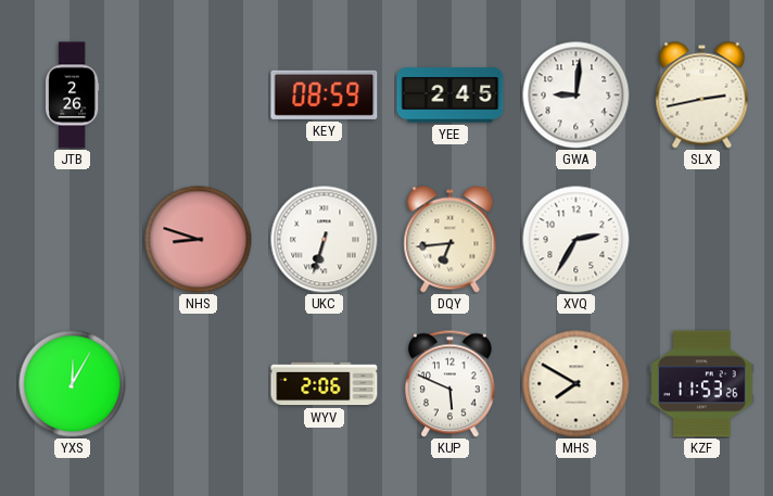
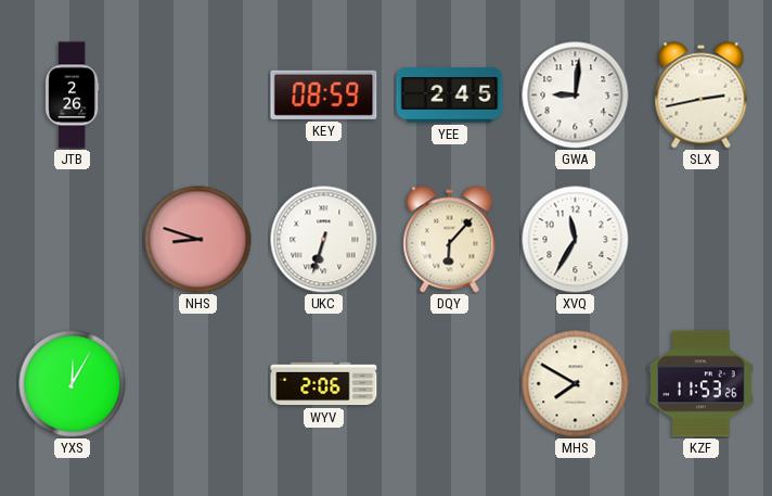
DQY: 6:44 -> 6:07 (450, 240)
XVQ: 2:35 -> 11:35 (576, 240)
KUP: 5:49 -> none (451, 383)
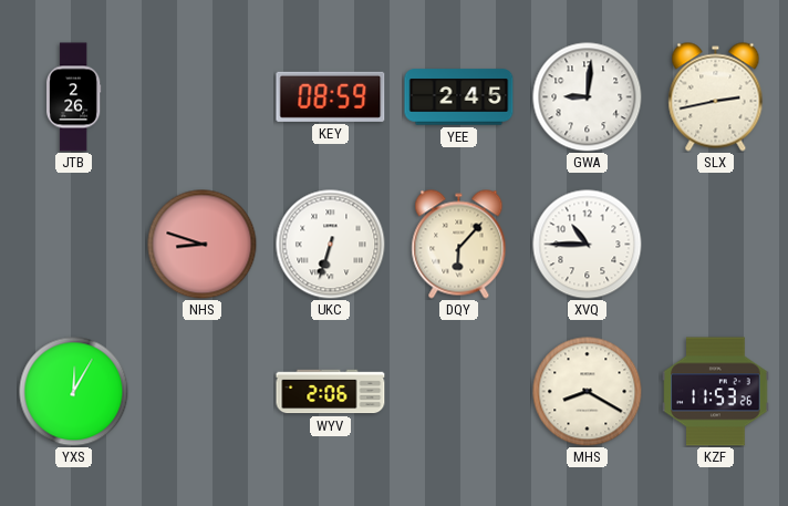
XVQ: 11:35 -> 10:45 (588, 245)
MHS: 7:50 -> 8:20 (588, 392)
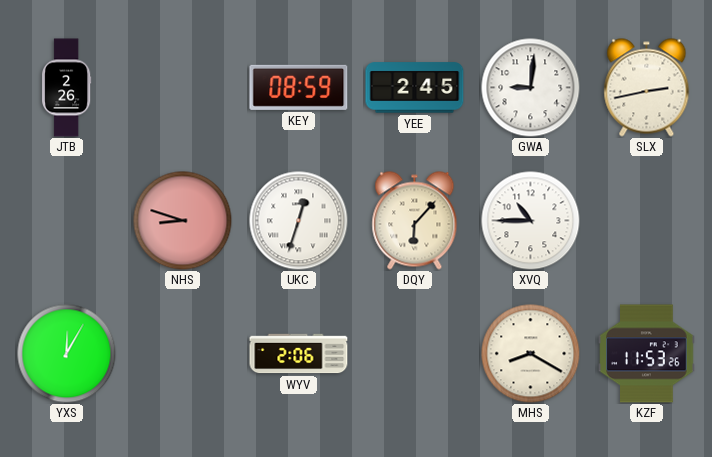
UKC: 6:33 -> 12:33 (299, 221)
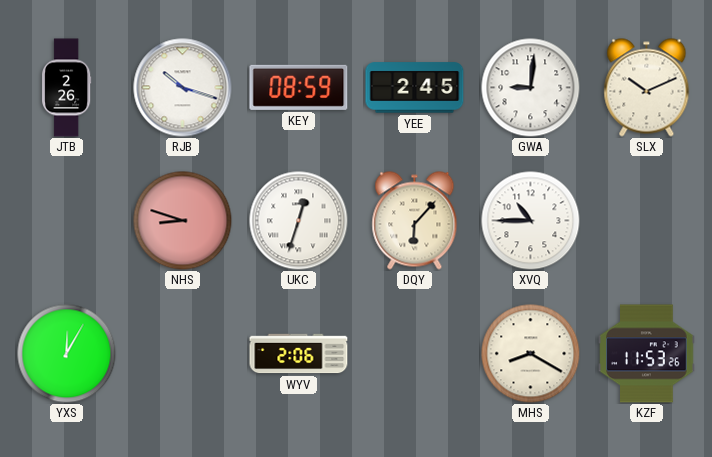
RJB: none -> 10:18 (183, 88)
SLX: 2:43 -> 10:11 (647, 88)
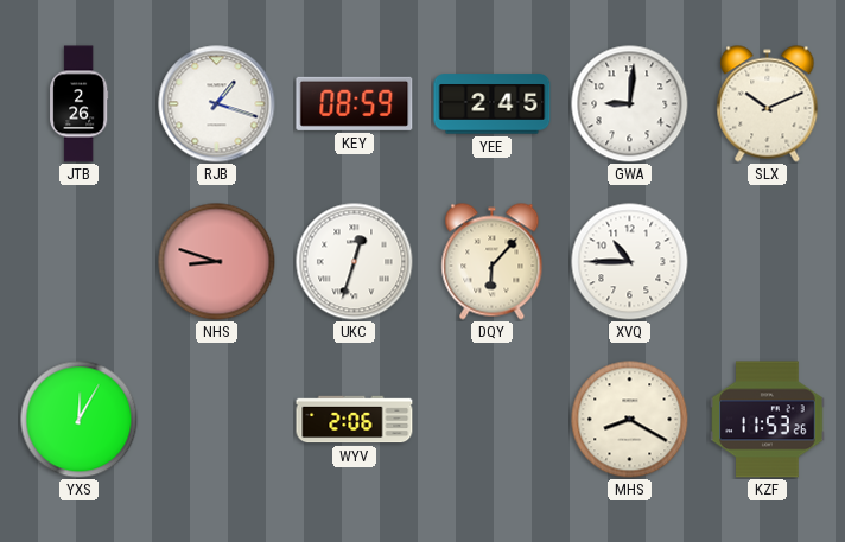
RJB: 10:18 -> 1:18 (217, 104)
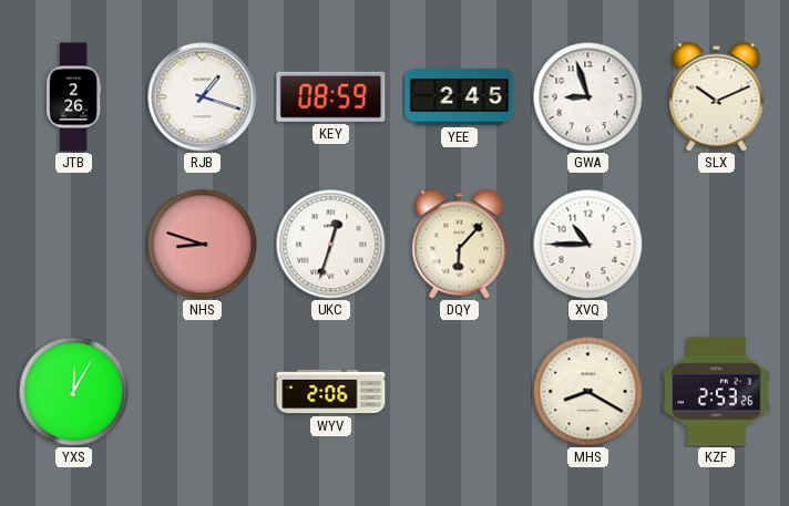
GWA: 9:01 -> 8:57 (588, 97)
KZF: 11:53 -> 2:53 (717, 392)
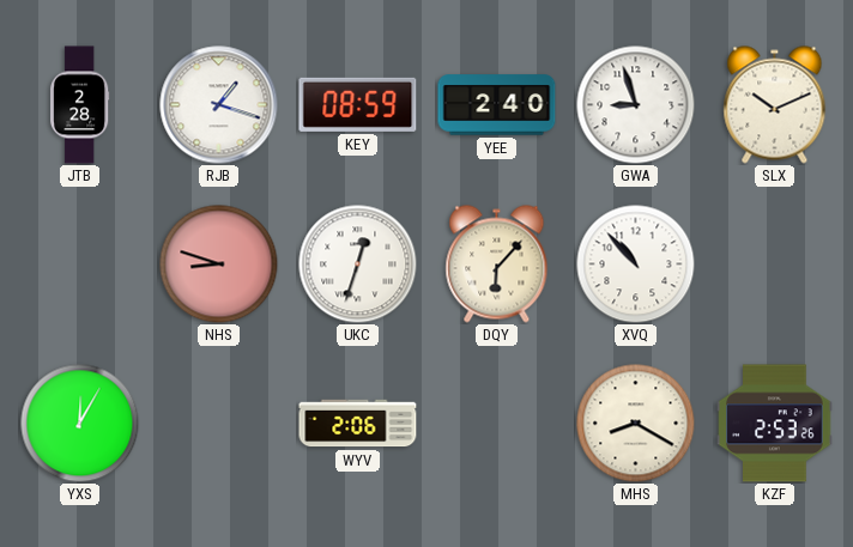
JTB: 2:26 -> 2:28 (80, 105)
YEE: 2:45 -> 2:40 (497, 105)
XVQ: 10:45 -> 10:53 (636, 265)
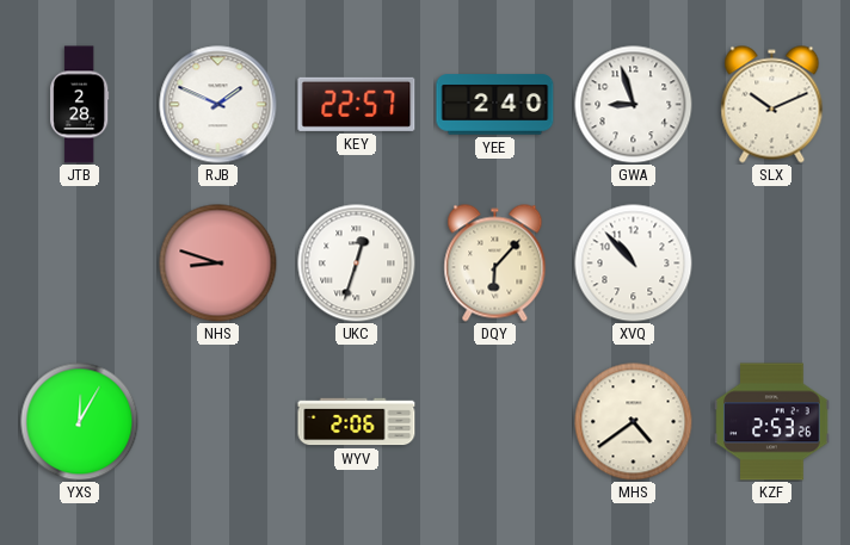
RJB: 1:18 -> 1:49 (218, 105)
KEY: 08:59 -> 22:57 (357, 104)
MHS: 8:20 -> 4:39 (634, 422)
